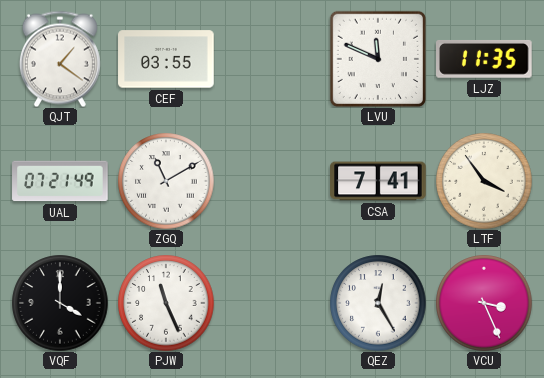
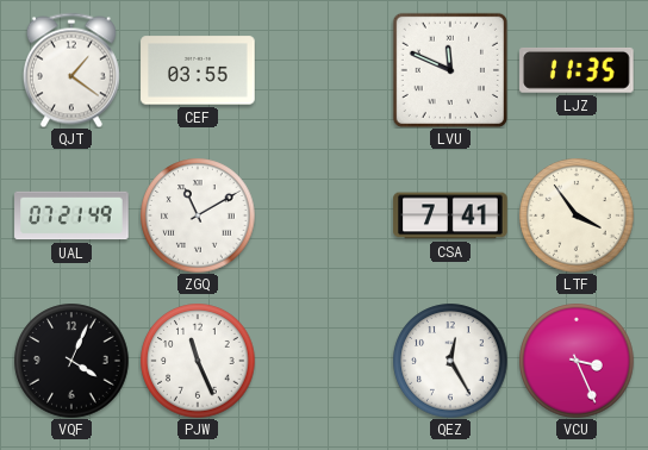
VQF: 4:00 -> 4:04 (71, 361)
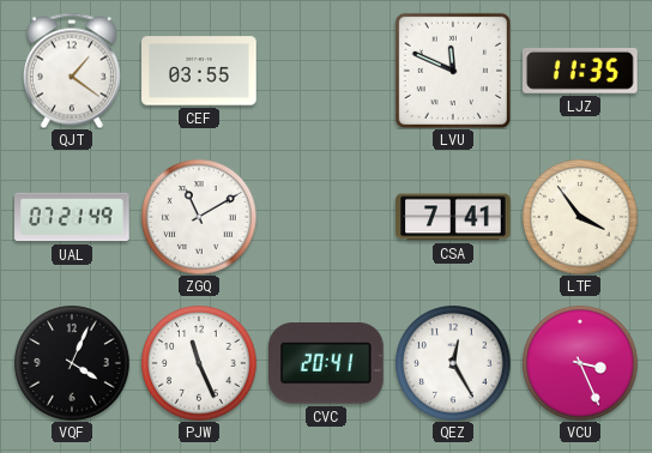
CVC: none -> 20:41 (327, 363)
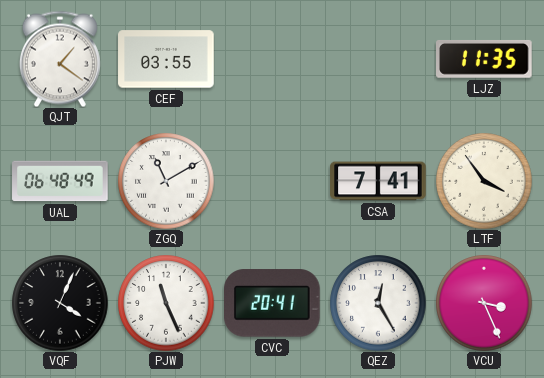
LVU: 11:49 -> none (453, 71)
UAL: 07:21 -> 06:48 (60, 181)
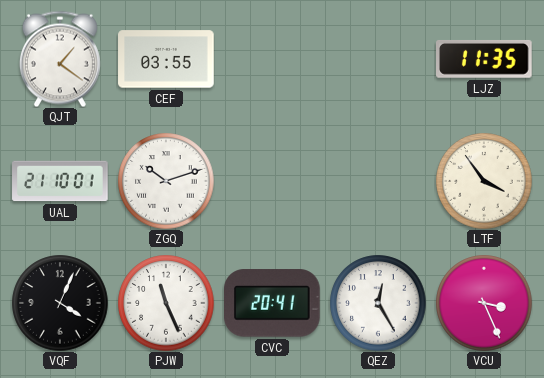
UAL: 06:48 -> 21:10 (60, 181)
ZGQ: 11:10 -> 10:12 (166, 181)
CSA: 7:41 -> none (378, 181)
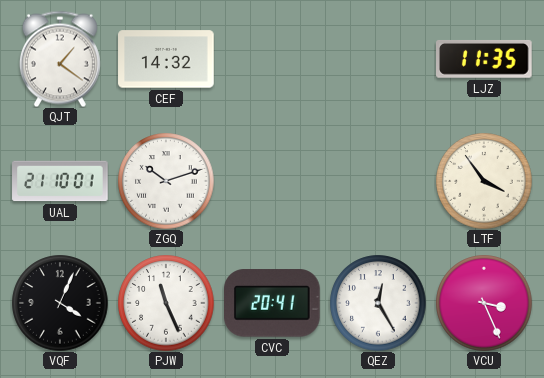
CEF: 03:55 -> 14:32 (166, 59)
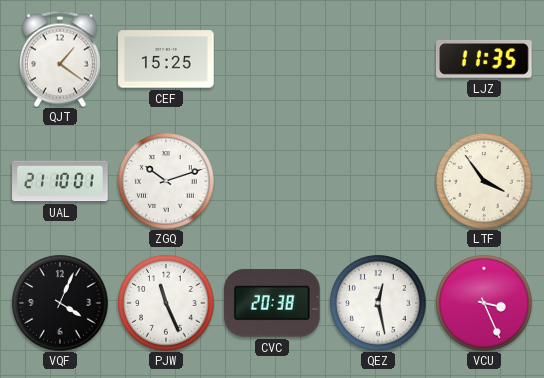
CEF: 14:32 -> 15:25 (166, 59)
CVC: 20:41 -> 20:38 (273, 303)
QEZ: 12:25 -> 12:28 (378, 303)
